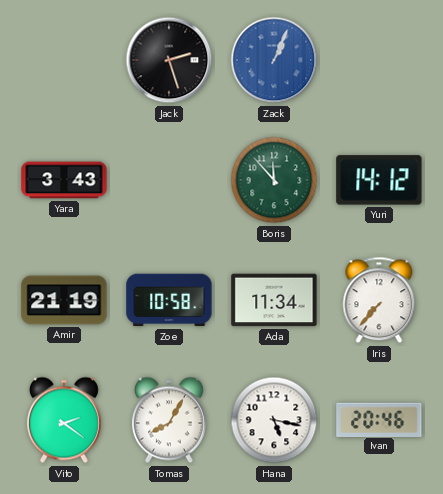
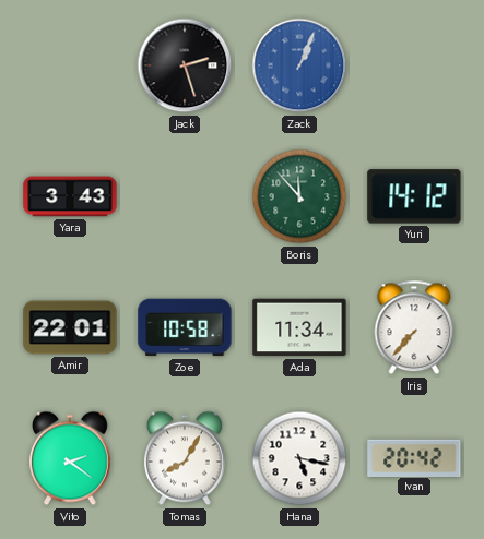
Amir: 21:19 -> 22:01 (70, 327)
Ivan: 20:46 -> 20:42 (414, 457)
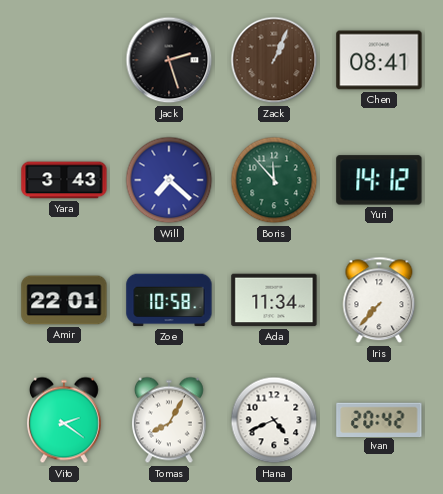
Zack dial: blue -> brown (274, 60)
Chen: none -> 08:41 (379, 60)
Will: none -> 7:22 (169, 180)
Hana: 5:17 -> 4:41 (274, 420)
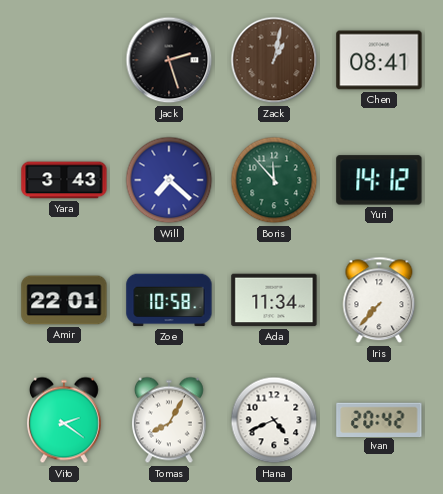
Zack: 1:04 -> 1:02 (274, 60)
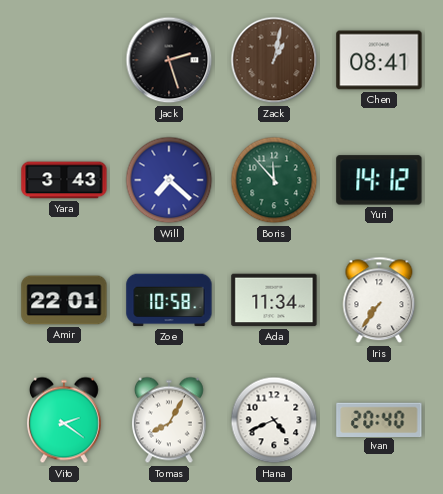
Iris: 7:37 -> 7:36 (379, 300)
Ivan: 20:42 -> 20:40 (379, 419)
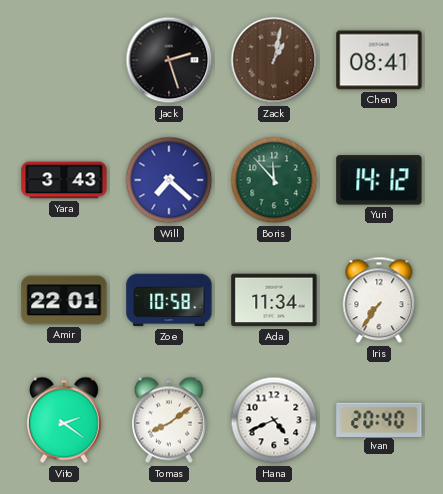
Tomas: 8:05 -> 8:09 (169, 420)
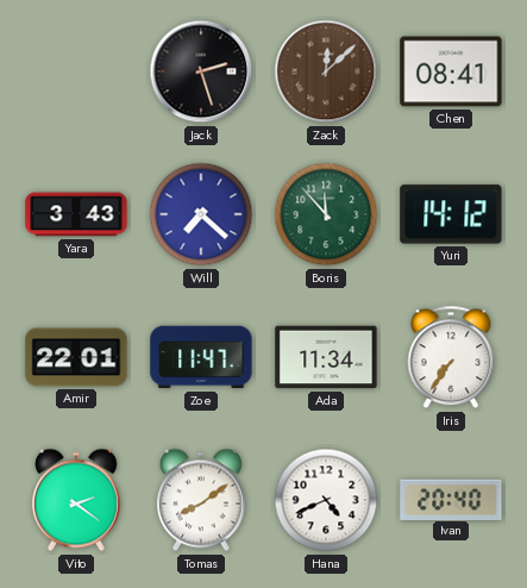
Zack: 1:02 -> 12:08 (326, 71)
Zoe: 10:58 -> 11:47 (201, 357)
